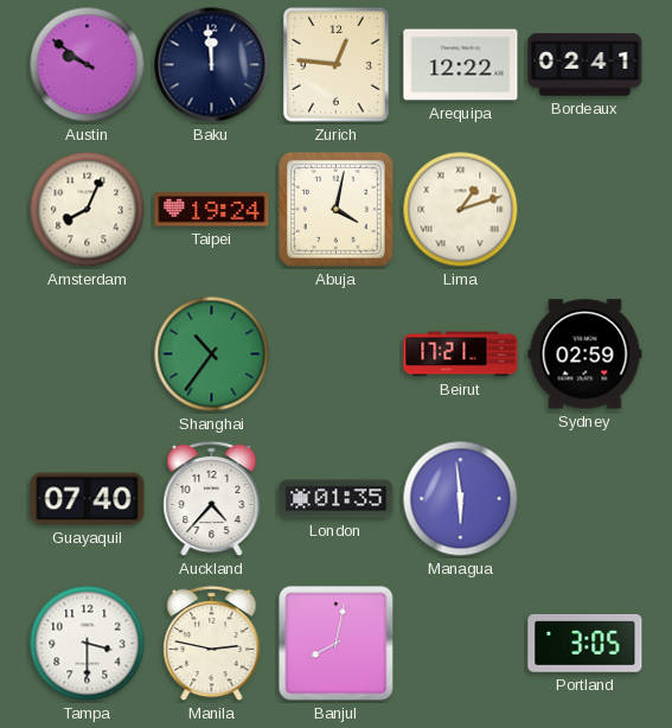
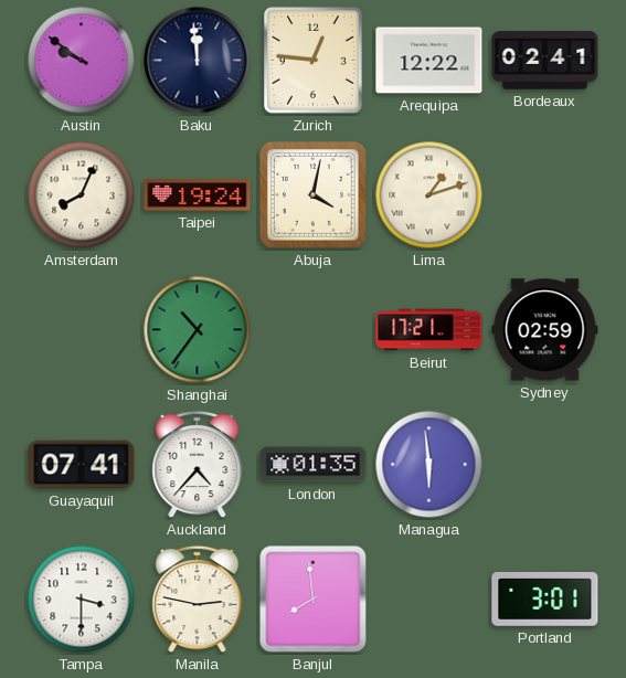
Guayaquil: 07:40 -> 07:41 (82, 465)
Banjul: 8:02 -> 7:59 (314, 600)
Portland: 3:05 -> 3:01 (545, 600)
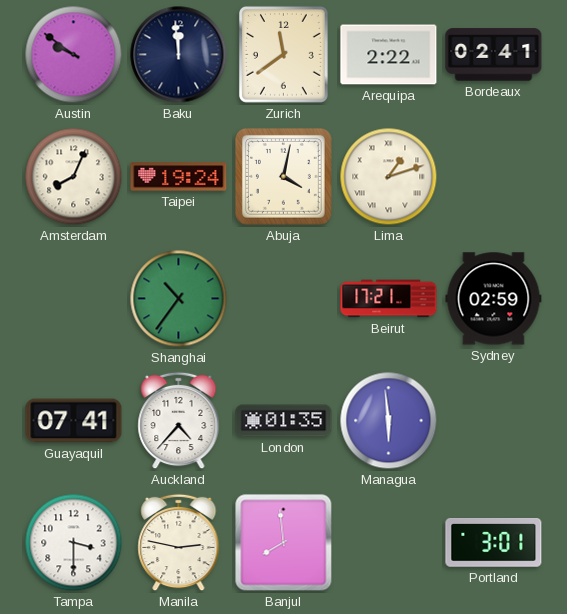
Zurich: 12:46 -> 11:39 (283, 54)
Arequipa: 12:22 -> 2:22 (389, 55)
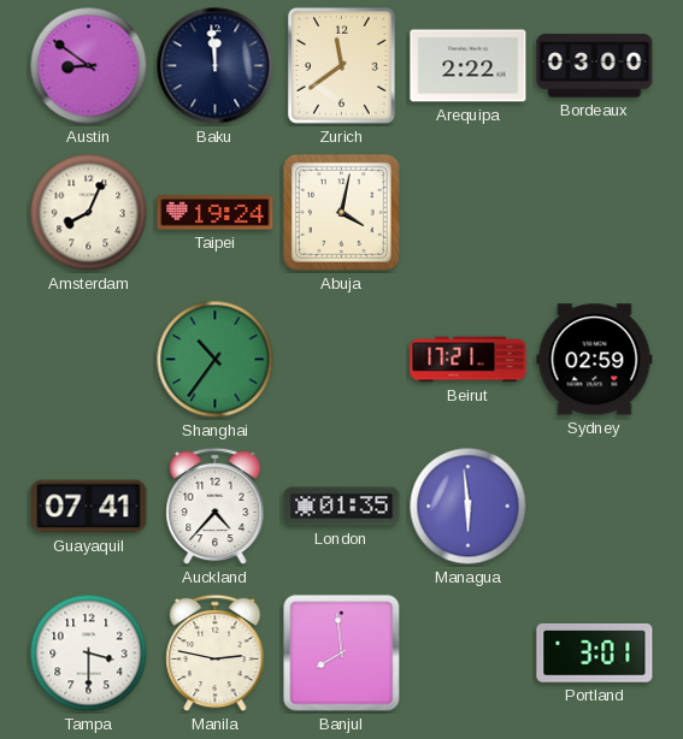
Austin: 9:51 -> 8:51 (89, 66)
Bordeaux: 02:41 -> 03:00 (595, 66)
Lima: 1:12 -> none (389, 177)
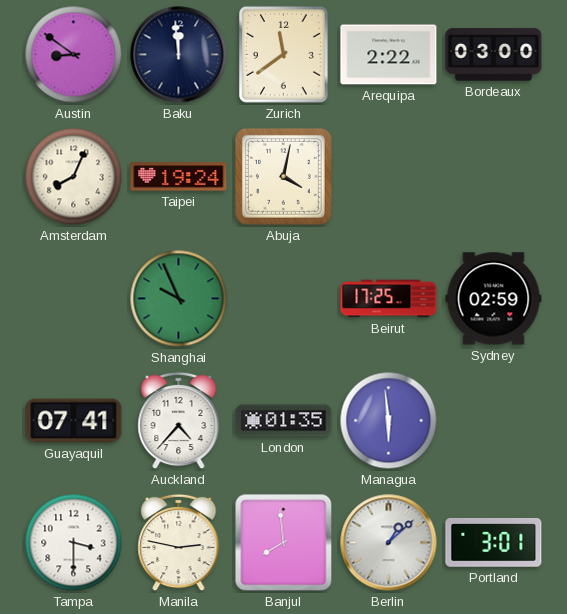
Shanghai: 10:36 -> 9:56 (179, 299)
Beirut: 17:21 -> 17:25 (389, 299)
Berlin: none -> 1:08 (389, 543)
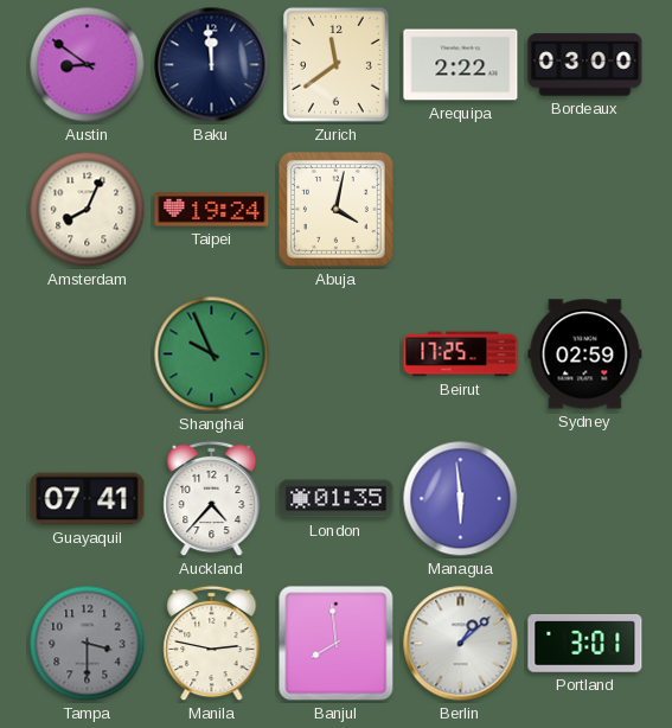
Tampa dial: white -> grey (88, 644)
